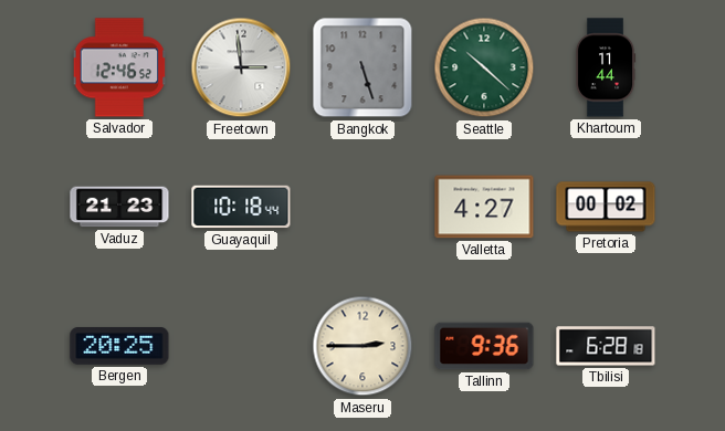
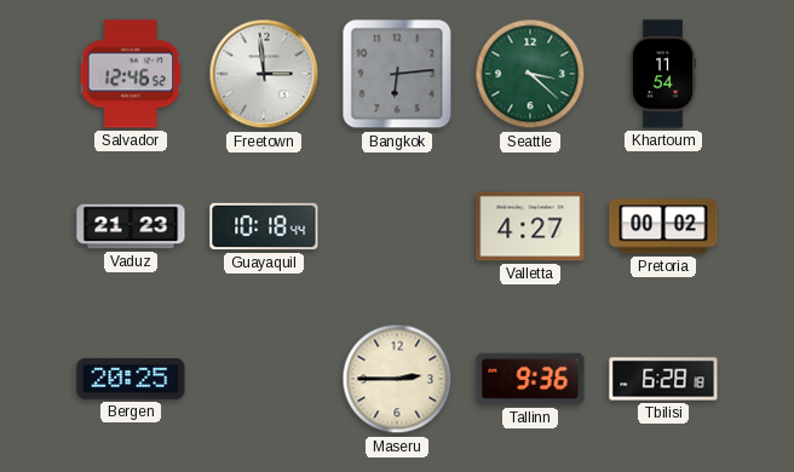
Bangkok: 5:27 -> 6:14 (397, 74)
Seattle: 10:22 -> 3:22 (530, 74)
Khartoum: 11:44 -> 11:54 (663, 74)
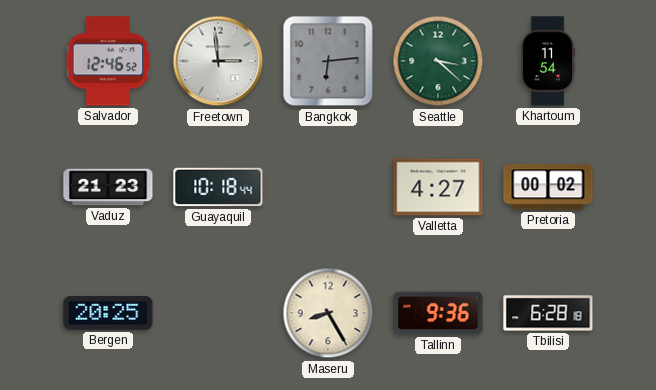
Maseru: 2:45 -> 8:25 (328, 313)
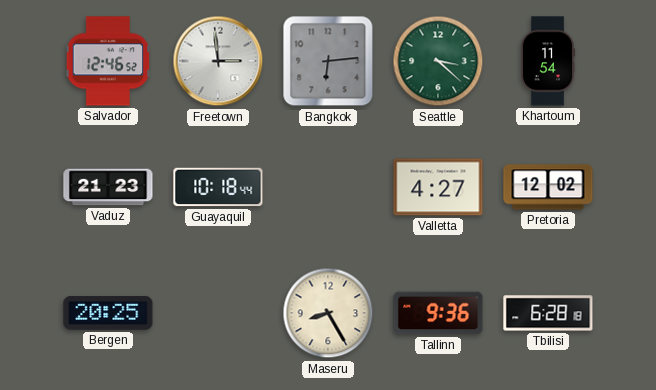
Pretoria: 00:02 -> 12:02 (548, 187)
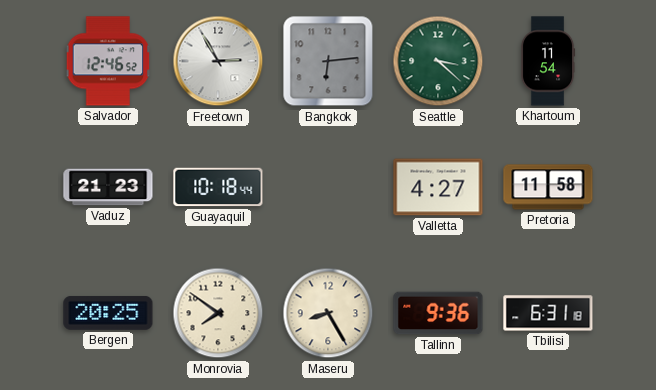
Freetown: 2:59 -> 2:55 (218, 61)
Pretoria: 12:02 -> 11:58 (548, 187)
Monrovia: none -> 7:51 (218, 313)
Tbilisi: 6:28 -> 6:31 (548, 313)
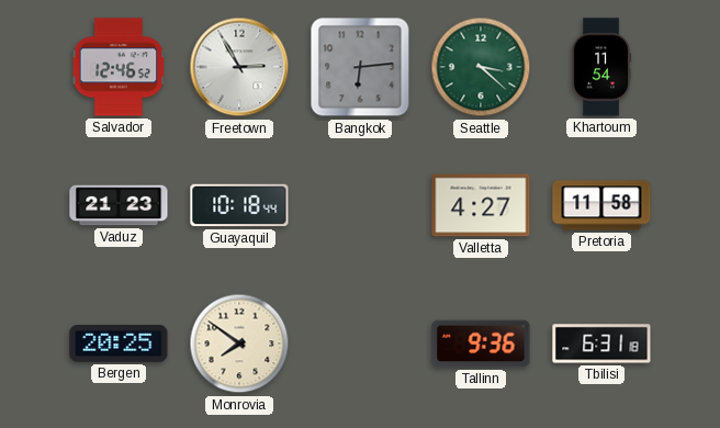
Maseru: 8:25 -> none (328, 313)
